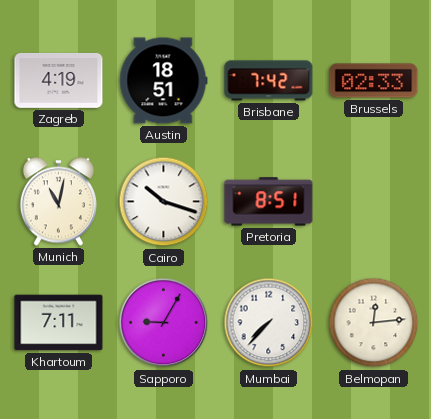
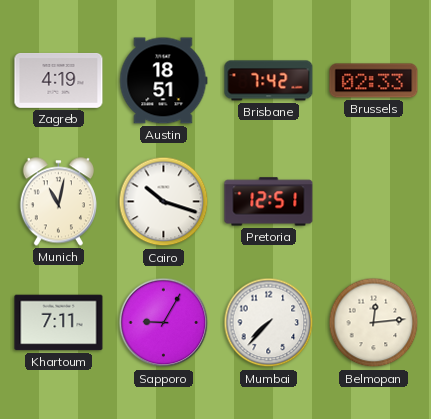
Pretoria: 8:51 -> 12:51 (269, 202)
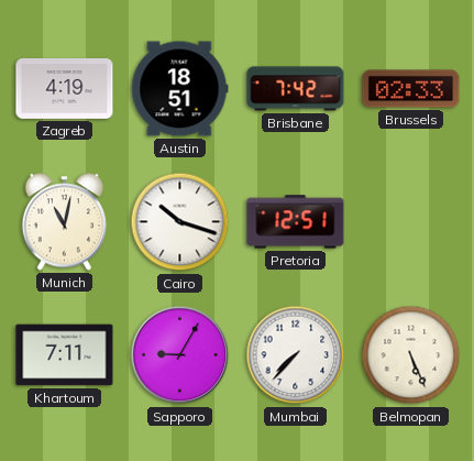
Belmopan: 12:14 -> 5:26 (411, 355)
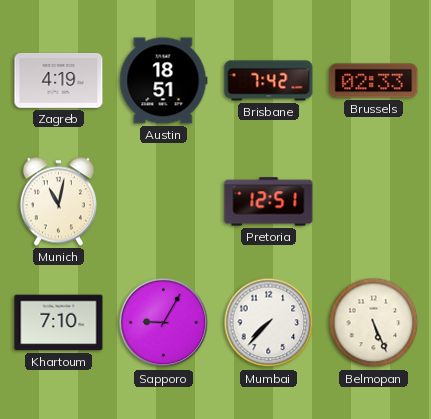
Cairo: 10:18 -> none (180, 222)
Khartoum: 7:11 -> 7:10 (59, 323)
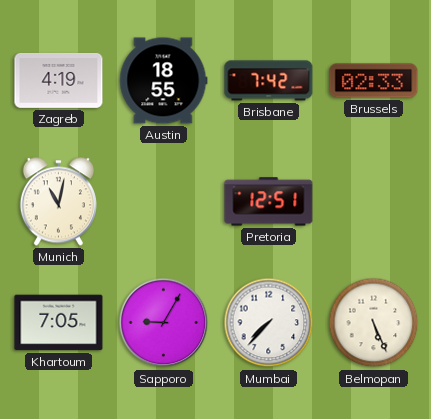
Austin: 18:51 -> 18:55 (164, 81)
Khartoum: 7:10 -> 7:05 (59, 323)
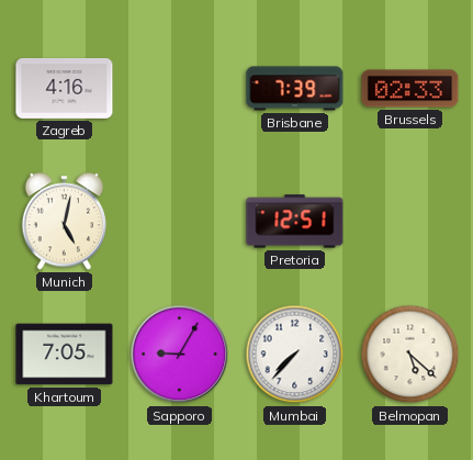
Zagreb: 4:19 -> 4:16 (65, 88)
Austin: 18:55 -> none (164, 81)
Brisbane: 7:42 -> 7:39 (295, 89)
Munich: 11:02 -> 5:02 (64, 222)
Belmopan: 5:26 -> 5:22 (410, 355)
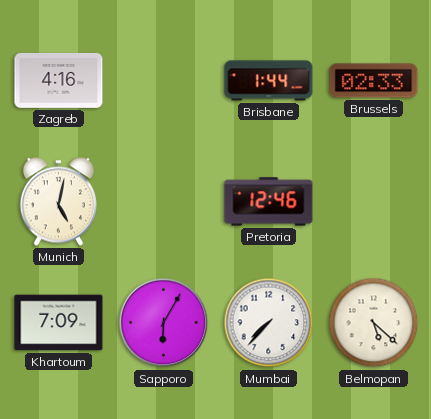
Brisbane: 7:39 -> 1:44 (269, 81)
Pretoria: 12:51 -> 12:46 (269, 202)
Khartoum: 7:05 -> 7:09 (59, 323)
Sapporo: 9:05 -> 6:05 (164, 323)
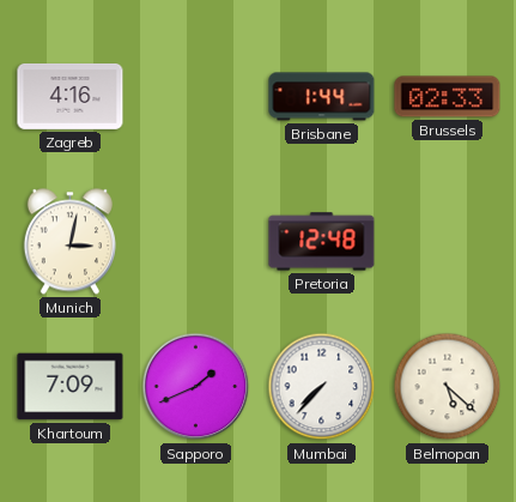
Munich: 5:02 -> 3:02 (69, 242)
Pretoria: 12:46 -> 12:48 (322, 242)
Sapporo: 6:05 -> 1:41 (196, 387)
